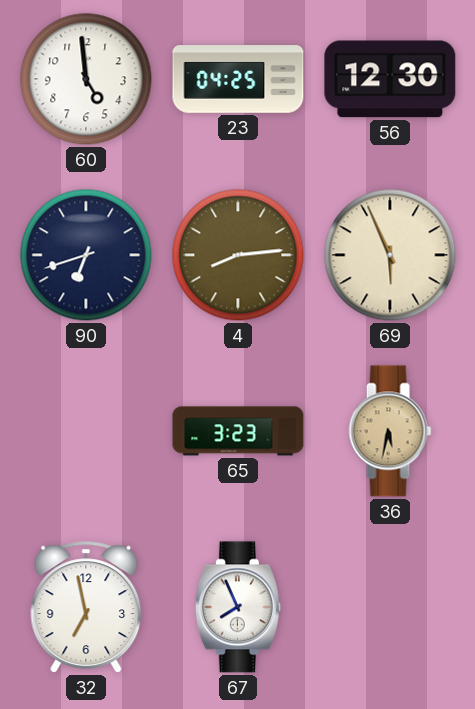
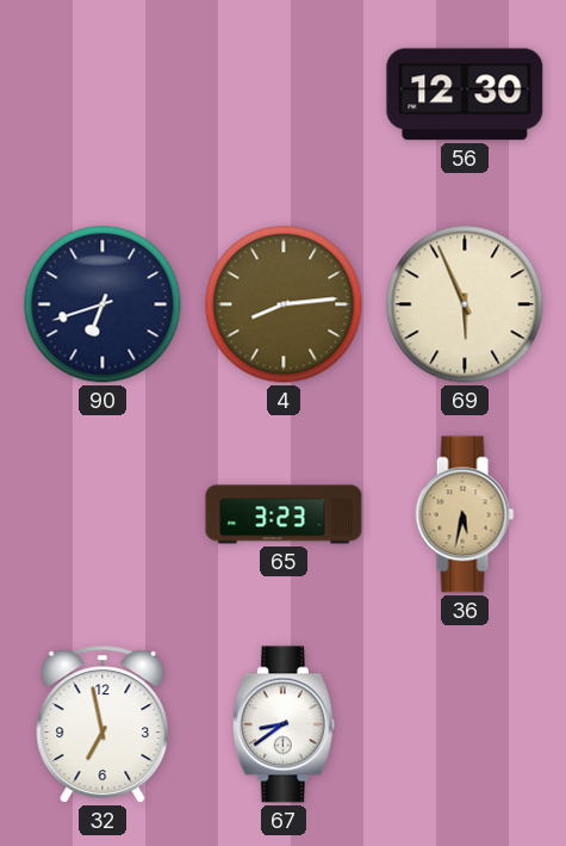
60: 4:59 -> none (86, 79)
23: 04:25 -> none (238, 79)
67: 7:56 -> 8:39 (284, 724)
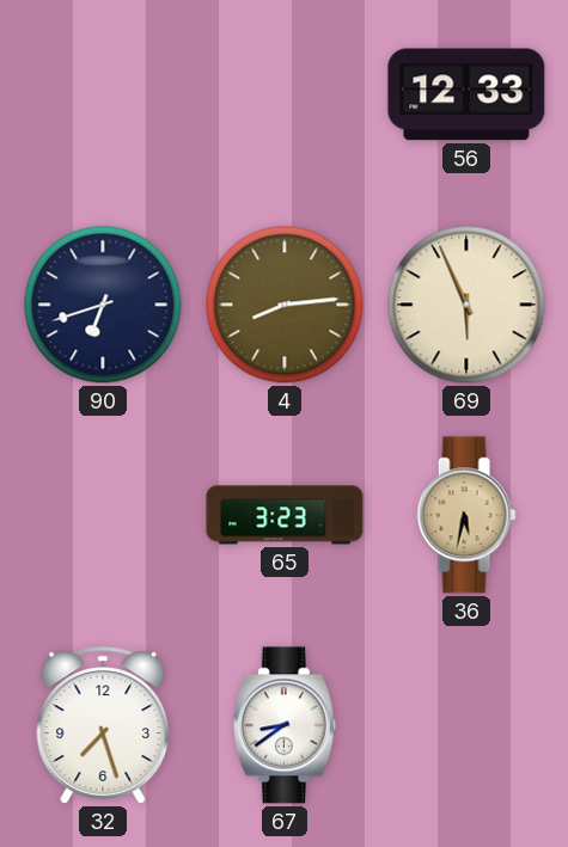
56: 12:30 -> 12:33 (466, 94)
32: 6:58 -> 7:27 (103, 725)
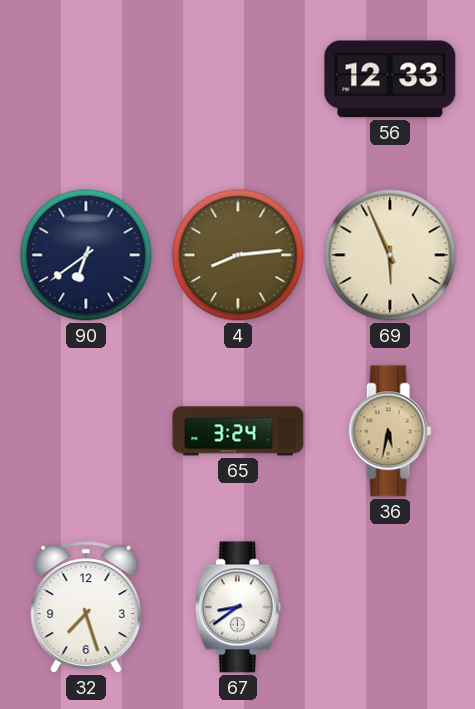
90: 6:42 -> 6:39 (86, 255)
65: 3:23 -> 3:24 (238, 431)
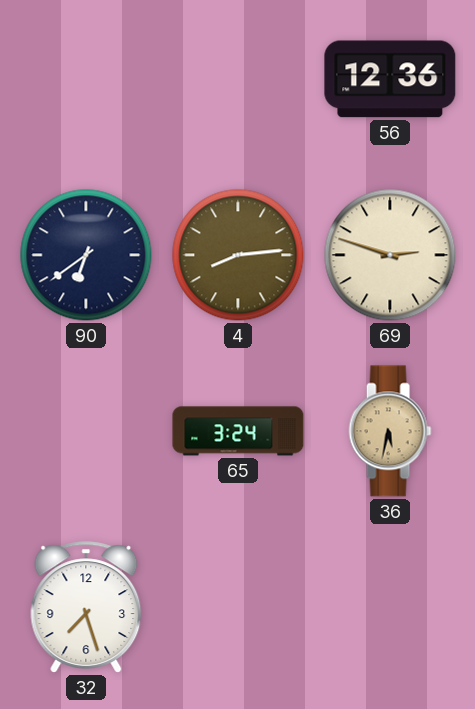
56: 12:33 -> 12:36 (390, 79)
69: 5:56 -> 2:48 (390, 255)
67: 8:39 -> none (238, 607)
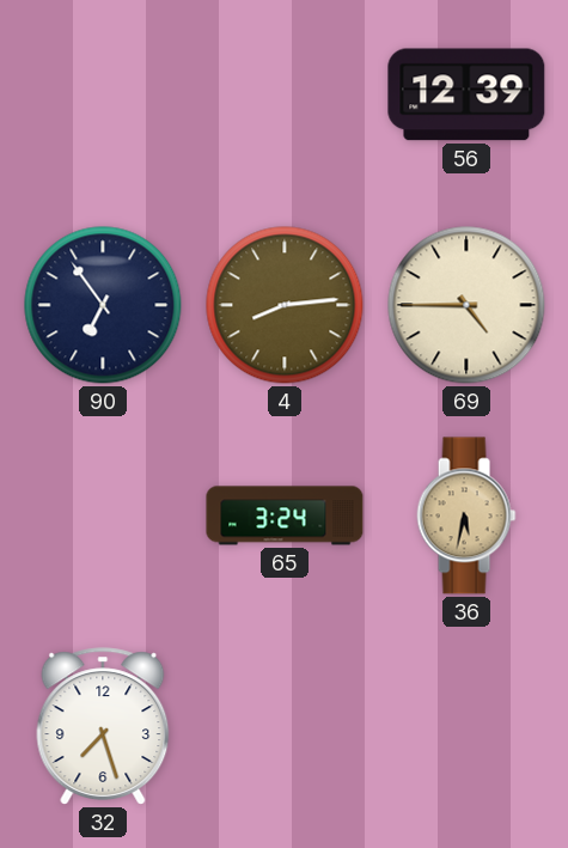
56: 12:36 -> 12:39 (466, 94)
90: 6:39 -> 6:54 (103, 305)
69: 2:48 -> 4:45 (466, 305)
